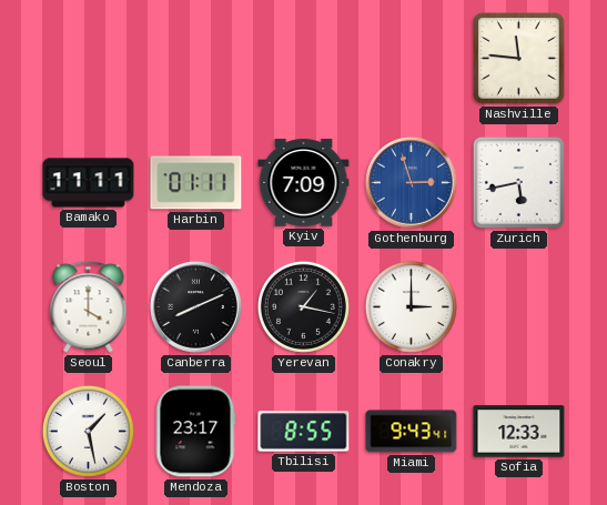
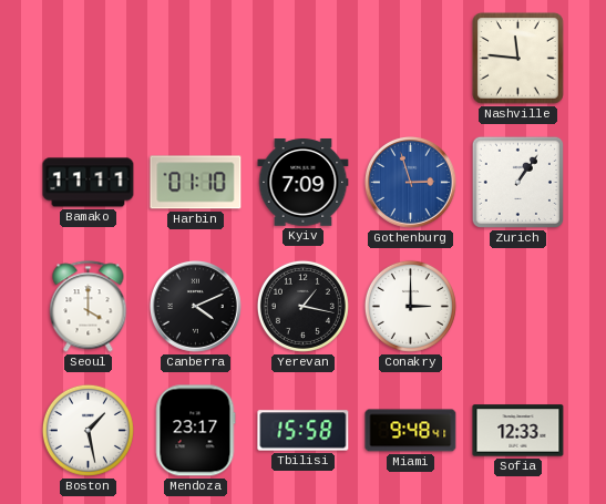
Harbin: 01:11 -> 01:10 (196, 183)
Zurich: 5:43 -> 1:06 (517, 182)
Canberra: 8:11 -> 4:11 (196, 307)
Tbilisi: 8:55 -> 15:58 (304, 431)
Miami: 9:43 -> 9:48 (411, 431)
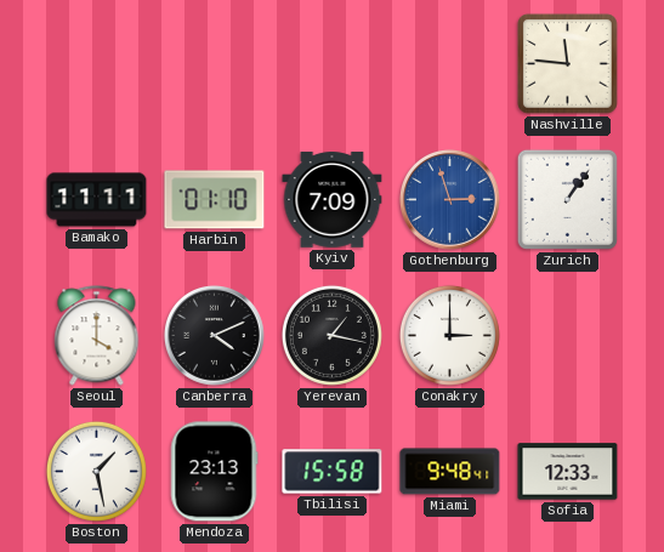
Mendoza: 23:17 -> 23:13 (214, 472)
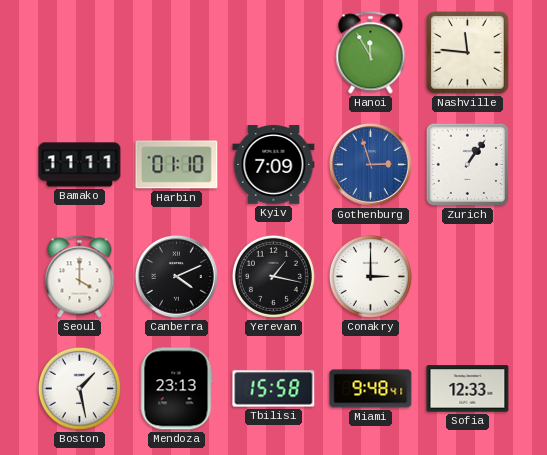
Hanoi: none -> 11:55 (371, 53)
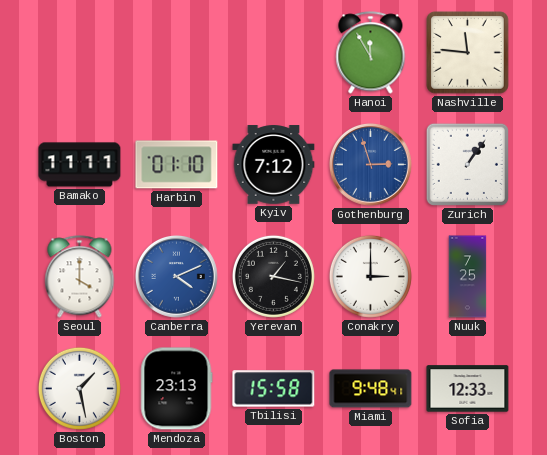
Kyiv: 7:09 -> 7:12 (274, 165)
Canberra dial: black -> blue (177, 277)
Nuuk: none -> 7:25 (468, 277)
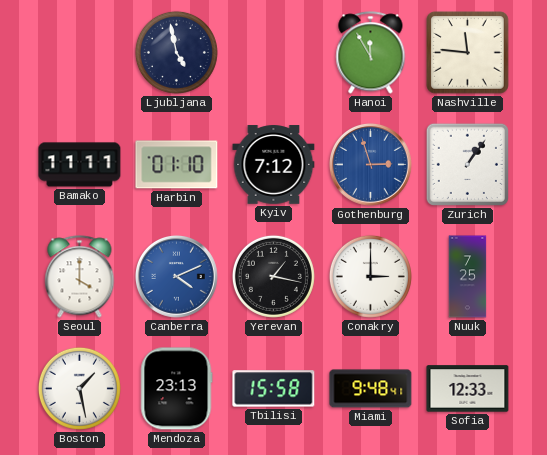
Ljubljana: none -> 4:58 (176, 52)
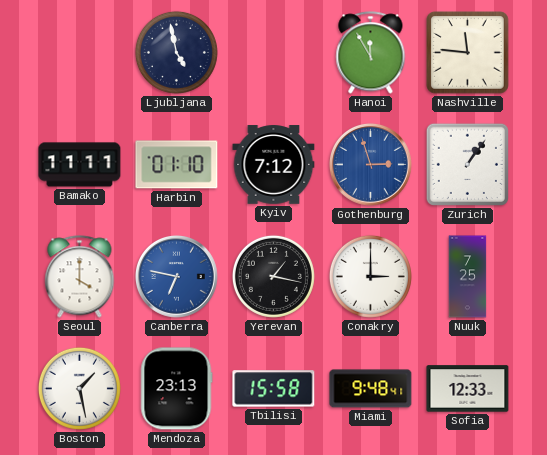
Canberra: 4:11 -> 6:47 (177, 277)
